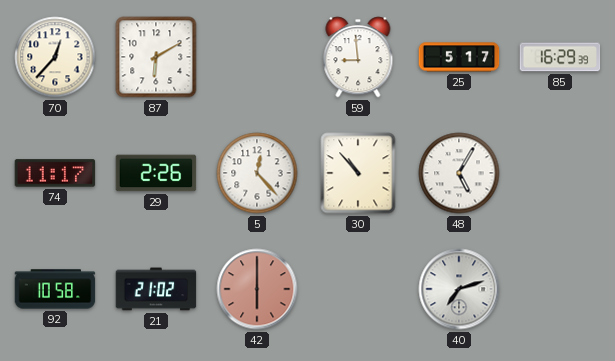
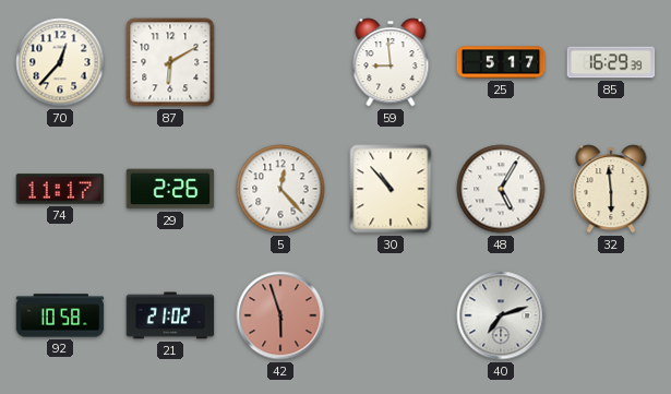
32: none -> 5:59 (611, 189)
42: 6:00 -> 5:57 (280, 315)
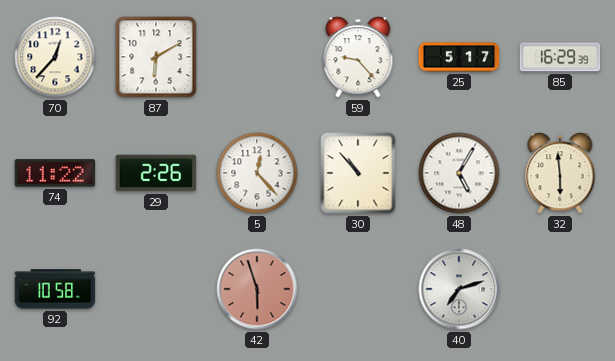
59: 8:59 -> 9:23 (358, 57)
74: 11:17 -> 11:22 (55, 173)
21: 21:02 -> none (170, 315)
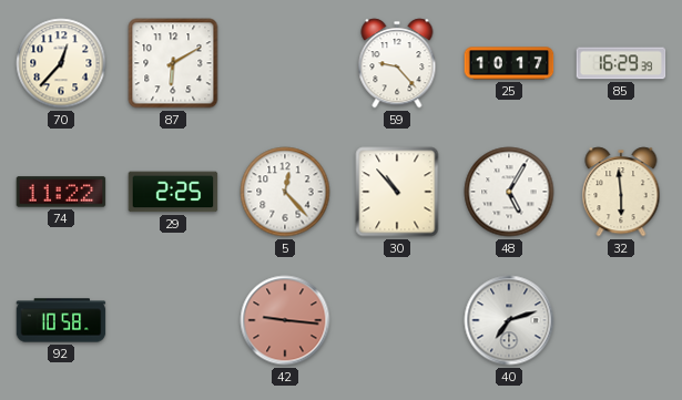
25: 5:17 -> 10:17 (509, 63)
29: 2:26 -> 2:25 (173, 192)
42: 5:57 -> 9:16 (285, 320)
